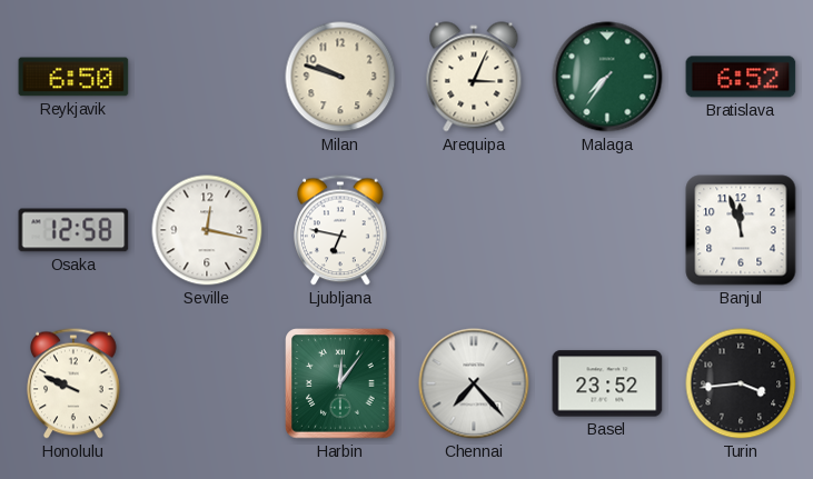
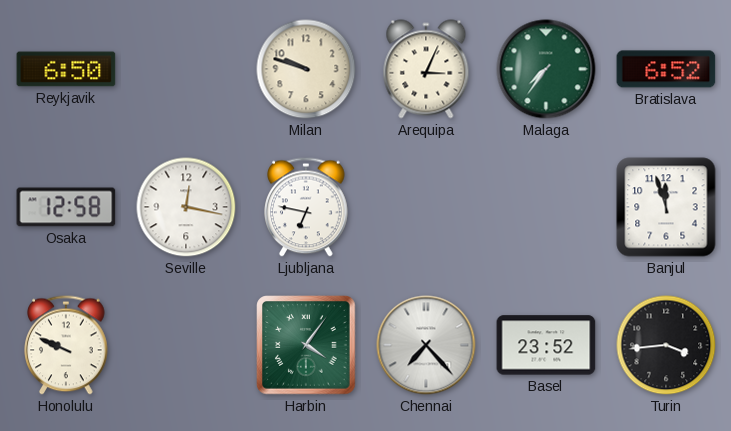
Harbin: 12:06 -> 4:06 (306, 345)
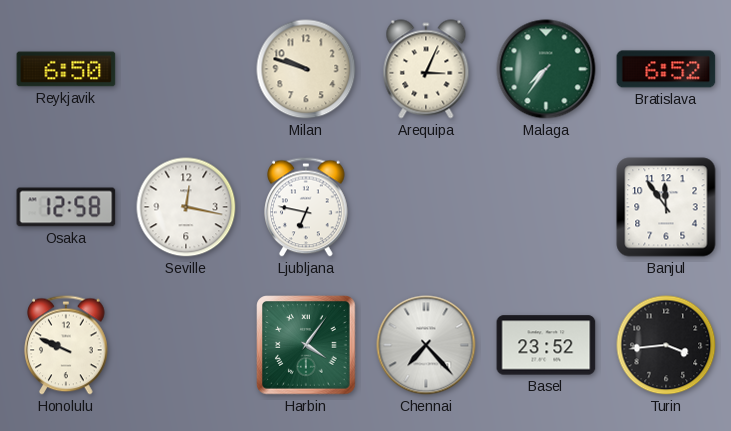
Banjul: 11:57 -> 11:54 (666, 207)
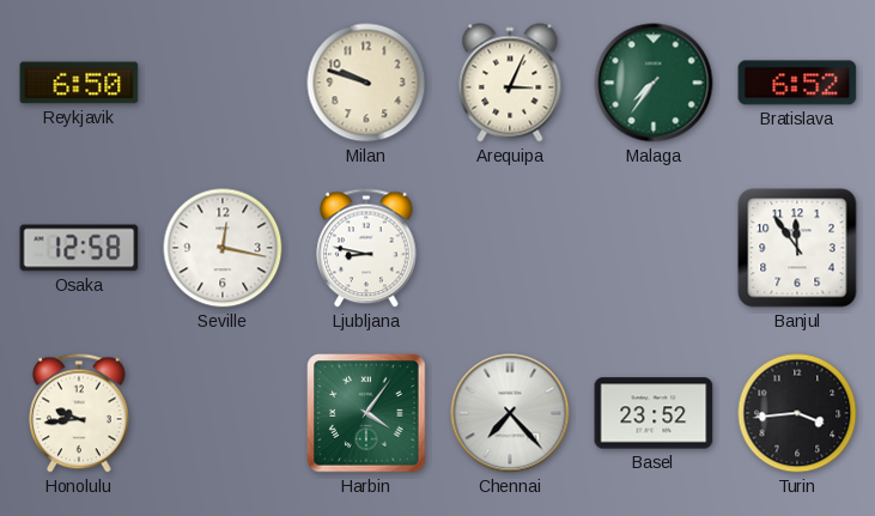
Ljubljana: 6:47 -> 8:47 (366, 248)
Honolulu: 9:49 -> 9:44 (79, 413)
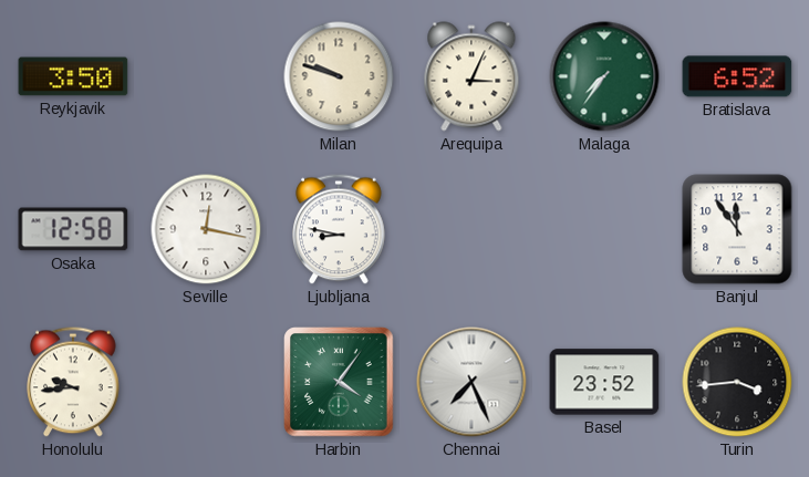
Reykjavik: 6:50 -> 3:50 (73, 76)
Chennai: 7:23 -> 7:26 (471, 382)
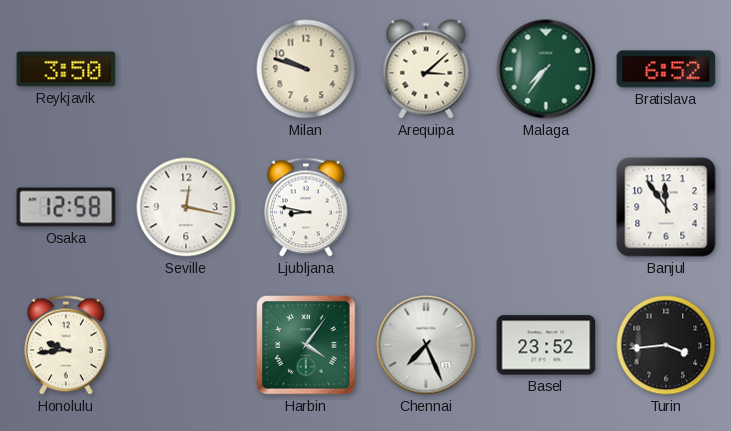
Arequipa: 3:04 -> 3:08 (426, 69)
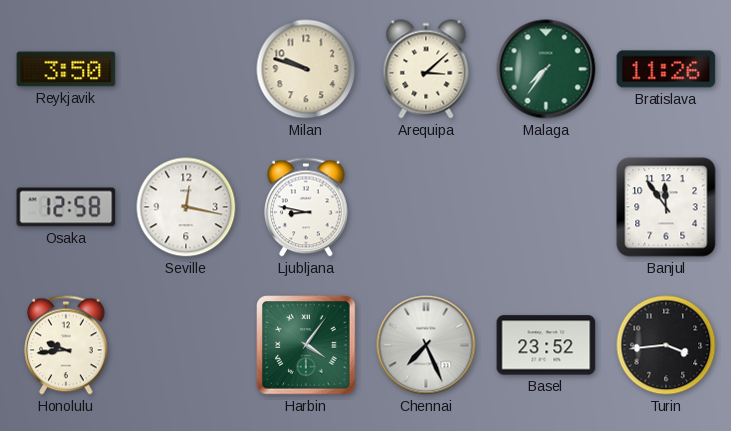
Bratislava: 6:52 -> 11:26 (666, 69)
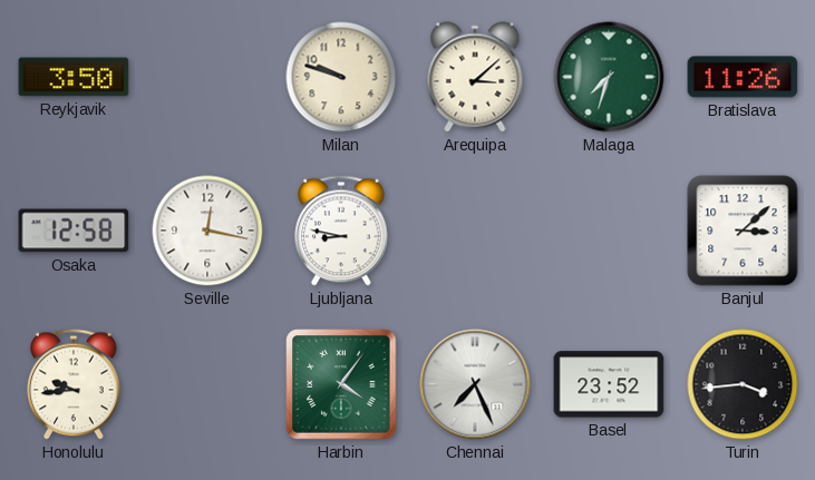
Malaga: 7:36 -> 7:33 (609, 77)
Banjul: 11:54 -> 3:08 (743, 231)
